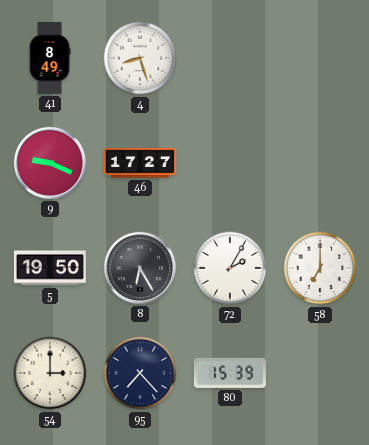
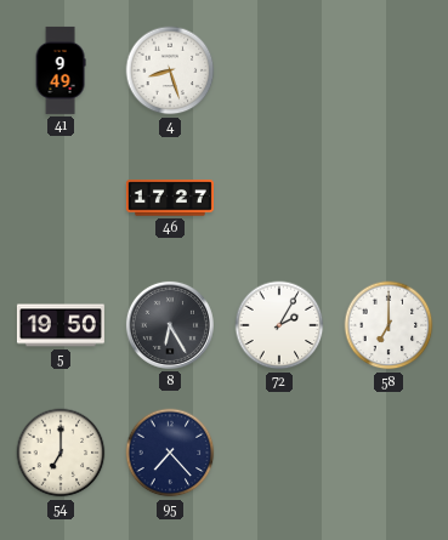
41: 8:49 -> 9:49 (61, 70)
9: 9:19 -> none (50, 163)
54: 3:00 -> 7:00 (61, 453)
80: 15:39 -> none (230, 373)
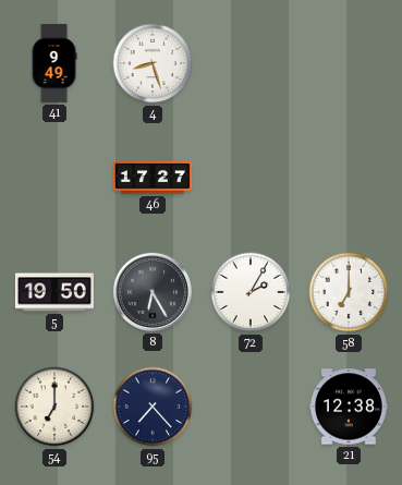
21: none -> 12:38 (349, 407)
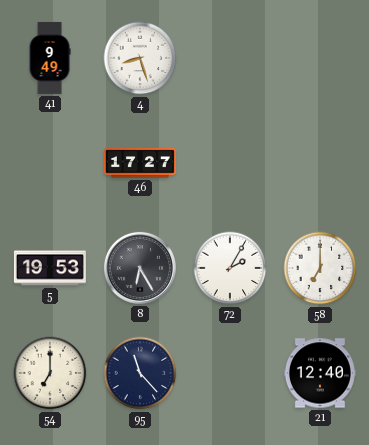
5: 19:50 -> 19:53 (50, 268)
95: 7:23 -> 11:23 (140, 373)
21: 12:38 -> 12:40 (320, 373)
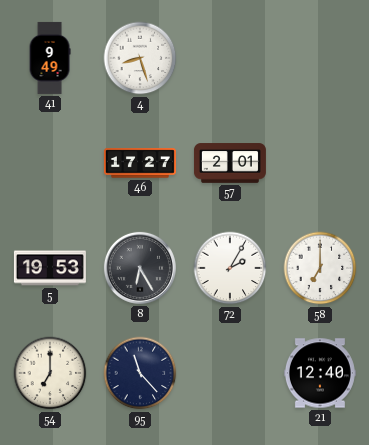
57: none -> 2:01 (230, 163)
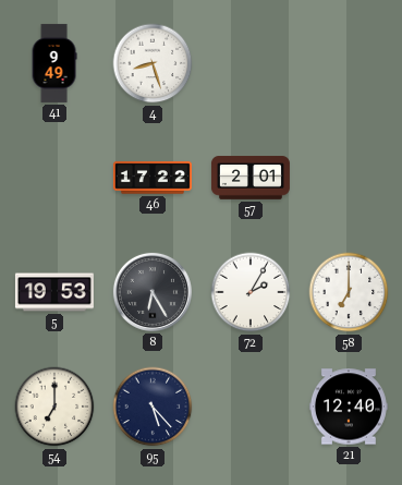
46: 17:27 -> 17:22 (153, 178)
95: 11:23 -> 5:23 (153, 407)
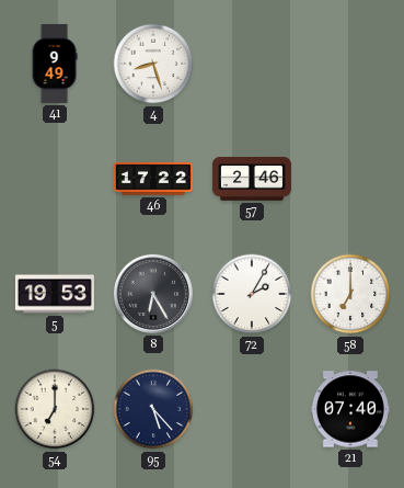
57: 2:01 -> 2:46 (252, 179)
21: 12:40 -> 07:40 (350, 409)
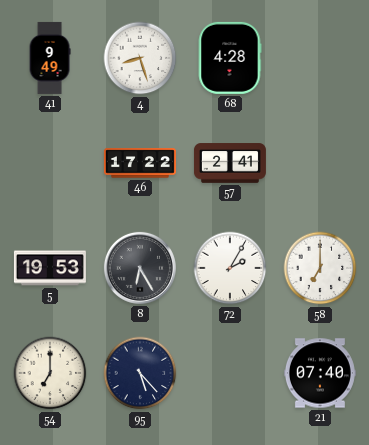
68: none -> 4:28 (230, 58)
57: 2:46 -> 2:41 (230, 163)
